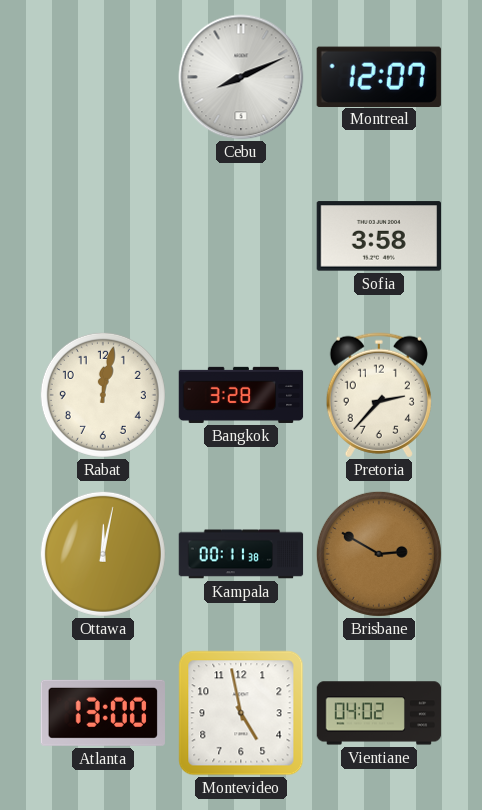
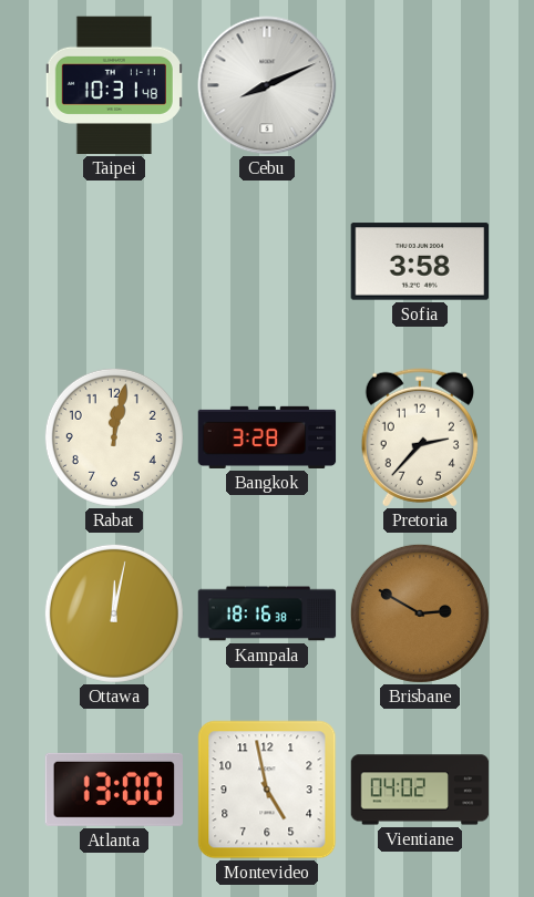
Taipei: none -> 10:31 (114, 85)
Montreal: 12:07 -> none (379, 76)
Kampala: 00:11 -> 18:16 (267, 614)
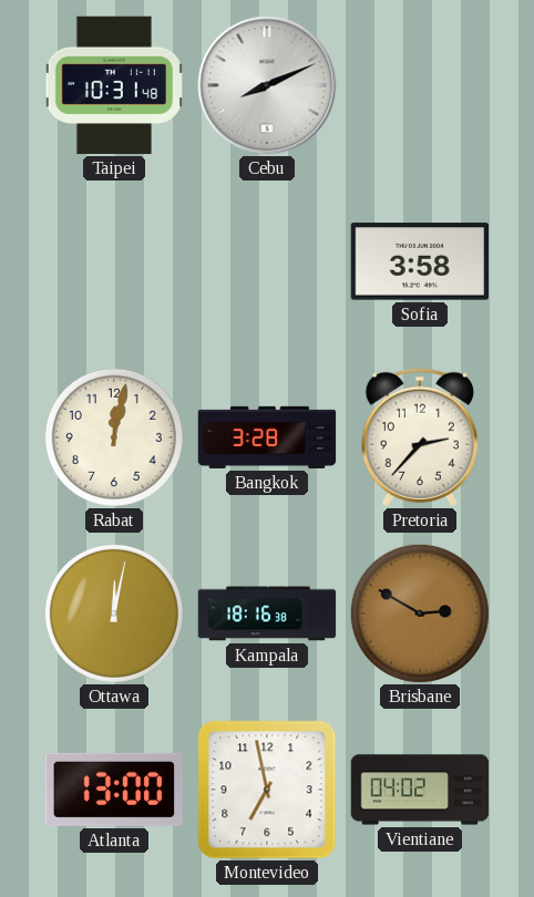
Montevideo: 4:58 -> 6:58 (267, 790)
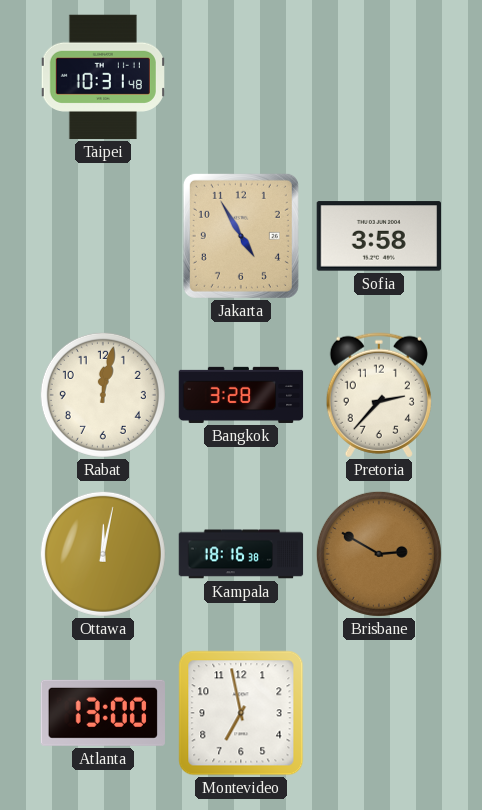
Cebu: 8:11 -> none (267, 85)
Jakarta: none -> 4:55 (241, 236)
Vientiane: 04:02 -> none (420, 790)
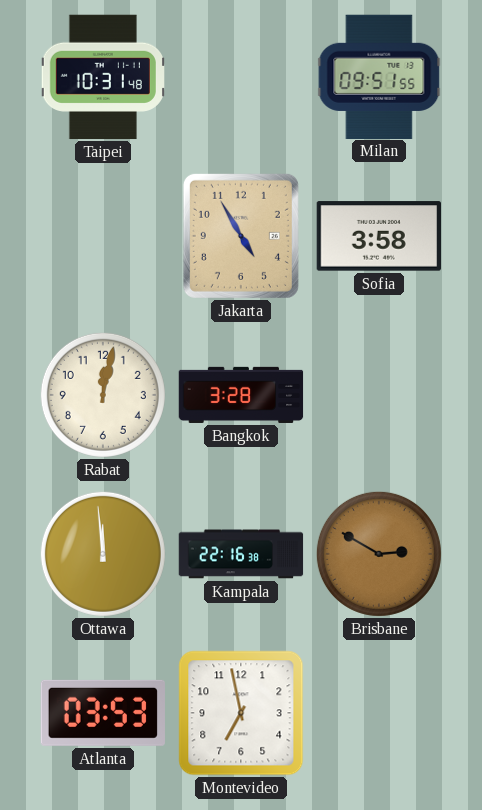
Milan: none -> 09:51 (379, 76)
Pretoria: 2:37 -> none (379, 395)
Ottawa: 12:02 -> 11:59 (103, 554)
Kampala: 18:16 -> 22:16 (241, 554)
Atlanta: 13:00 -> 03:53 (102, 713)
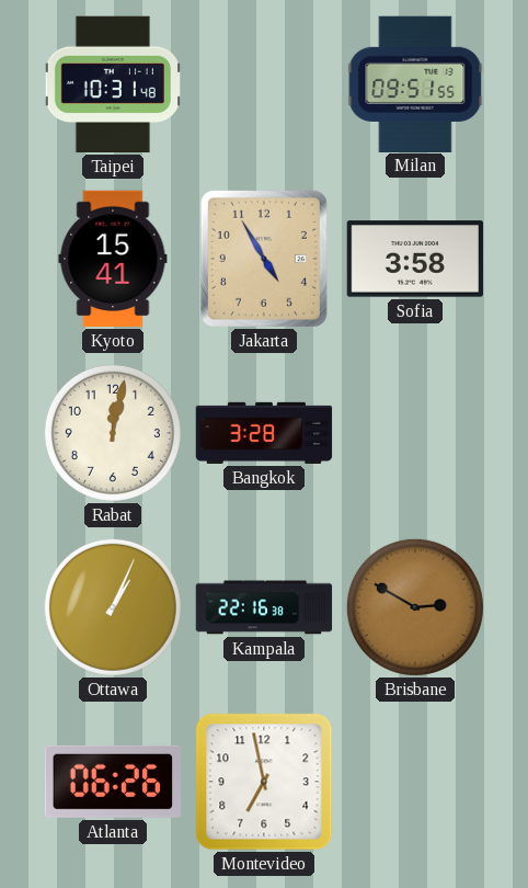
Kyoto: none -> 15:41 (113, 259)
Ottawa: 11:59 -> 1:04 (113, 607)
Atlanta: 03:53 -> 06:26 (112, 782)
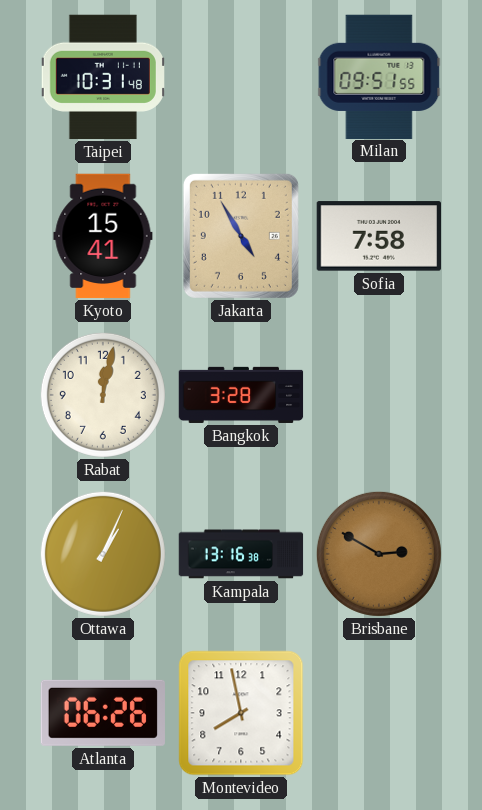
Sofia: 3:58 -> 7:58 (378, 236)
Kampala: 22:16 -> 13:16 (241, 554)
Montevideo: 6:58 -> 7:58 (241, 713)
